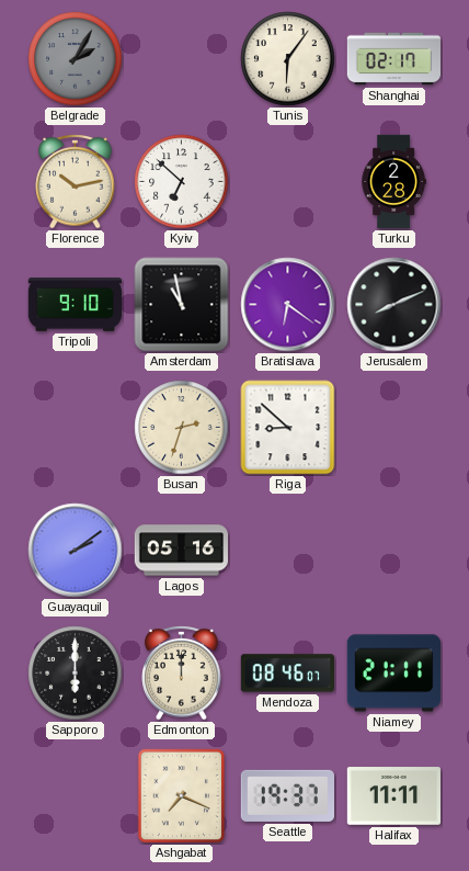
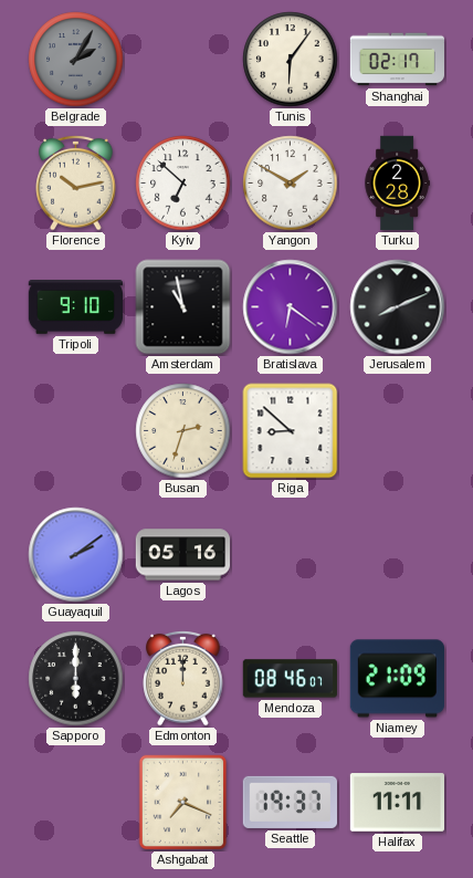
Yangon: none -> 1:50 (291, 184)
Niamey: 21:11 -> 21:09 (397, 679)
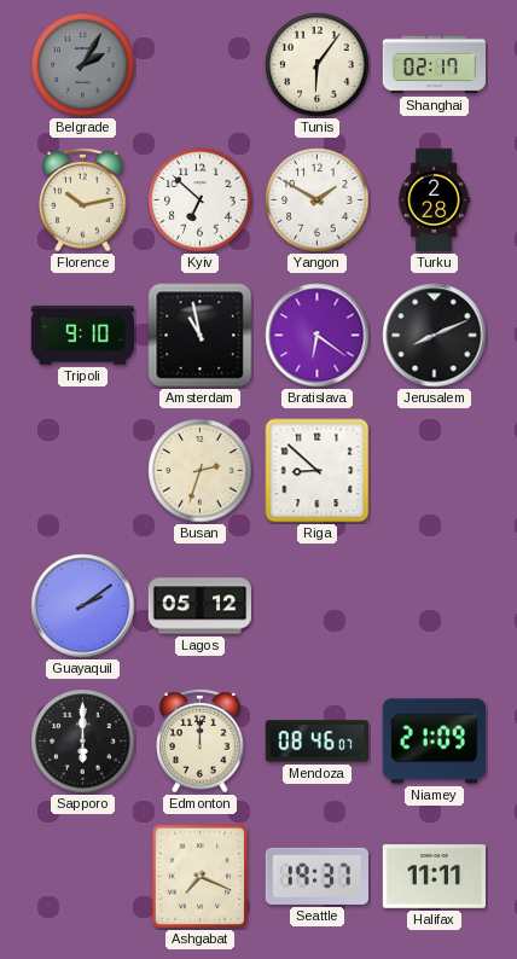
Lagos: 05:16 -> 05:12 (199, 606)
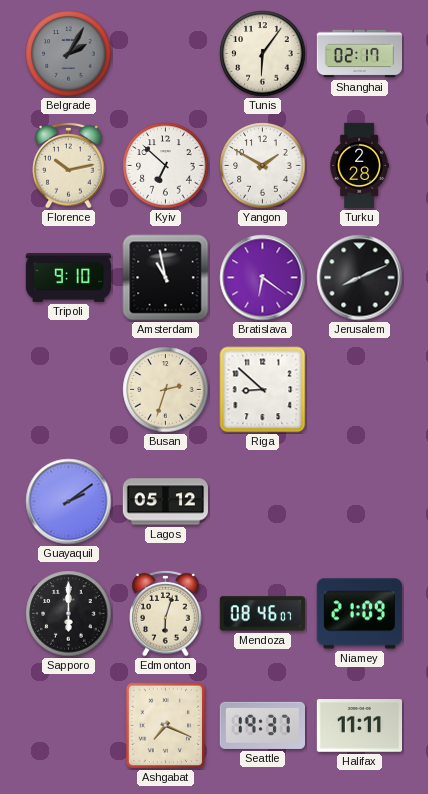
Edmonton: 12:00 -> 6:03 (166, 613)
